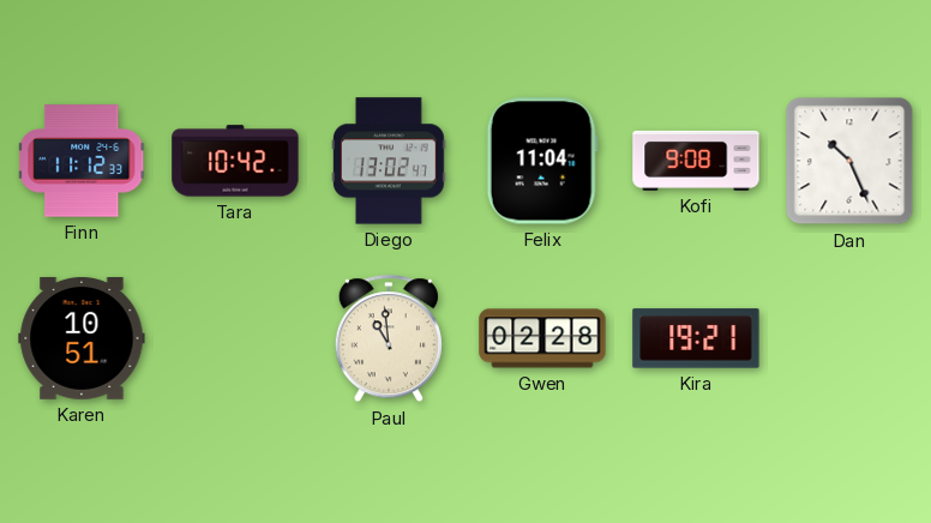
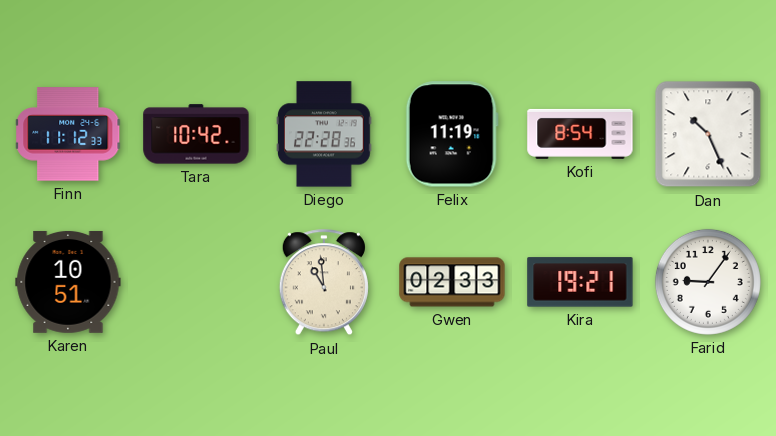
Diego: 13:02 -> 22:28 (324, 134)
Felix: 11:04 -> 11:19 (452, 134)
Kofi: 9:08 -> 8:54 (580, 134)
Gwen: 02:28 -> 02:33 (452, 282)
Farid: none -> 9:06 (708, 282)
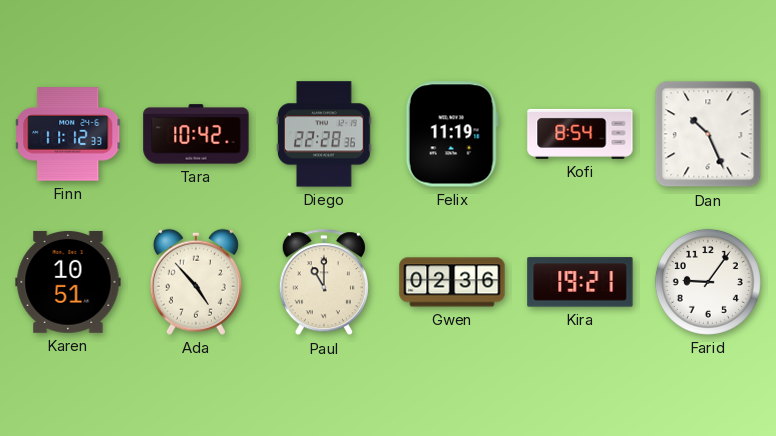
Ada: none -> 4:53 (196, 282)
Paul: 10:59 -> 11:00 (324, 283)
Gwen: 02:33 -> 02:36 (452, 282)
